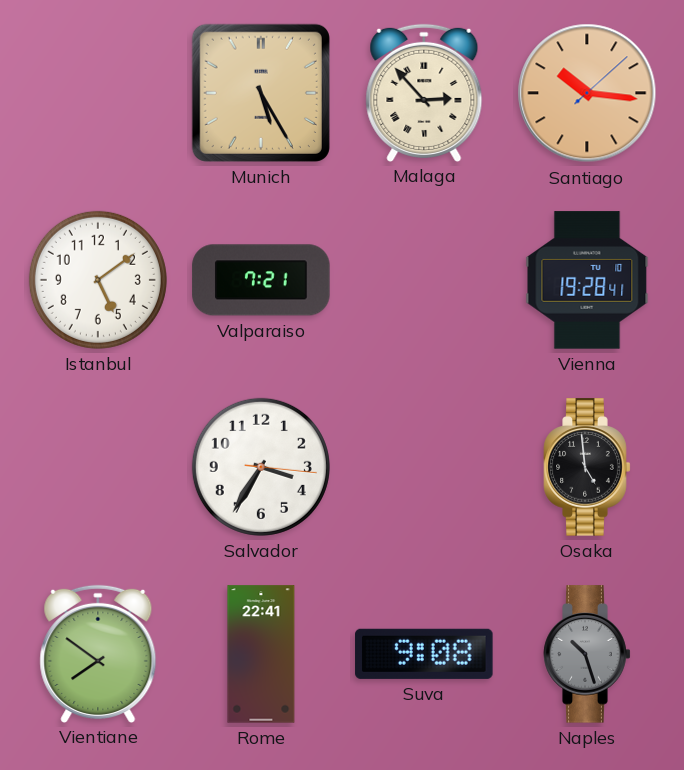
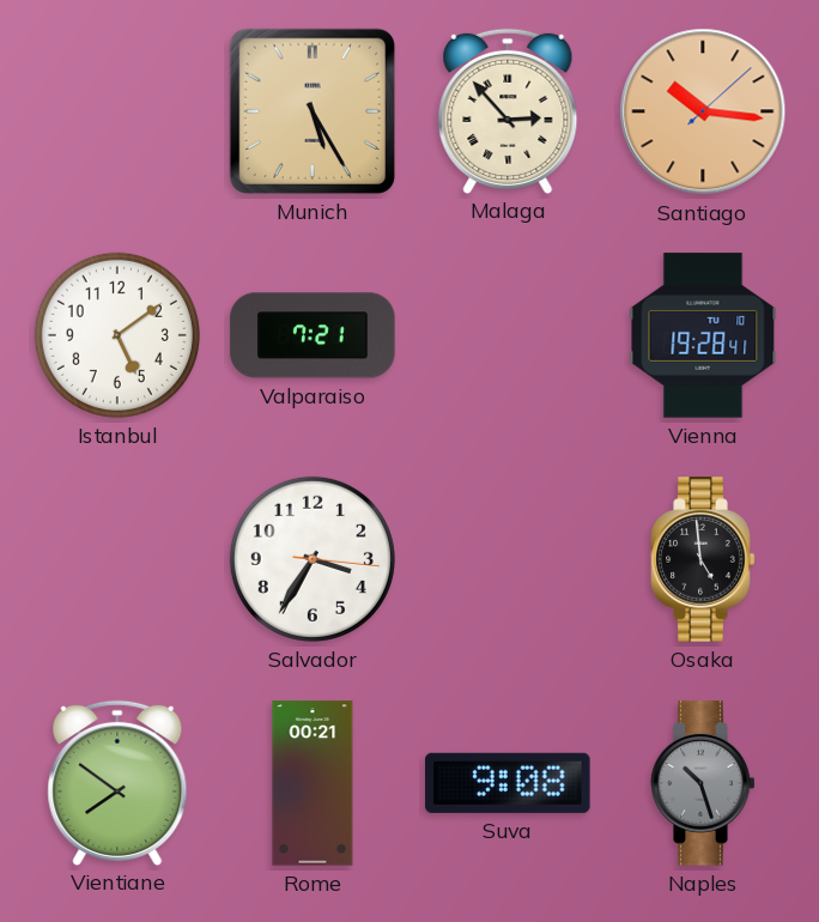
Rome: 22:41 -> 00:21 (313, 783)
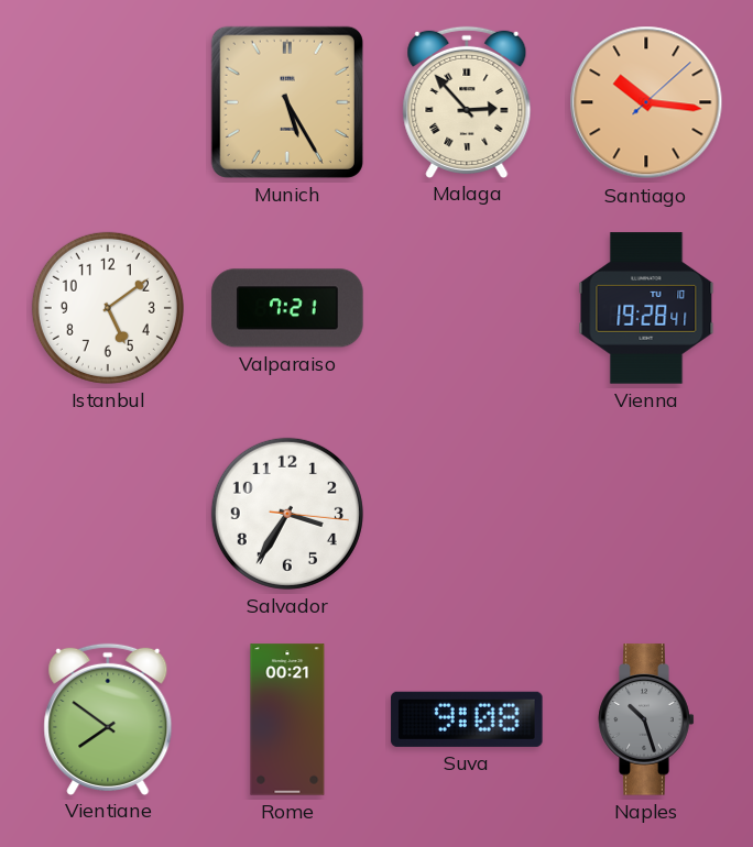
Osaka: 4:59 -> none (703, 559)
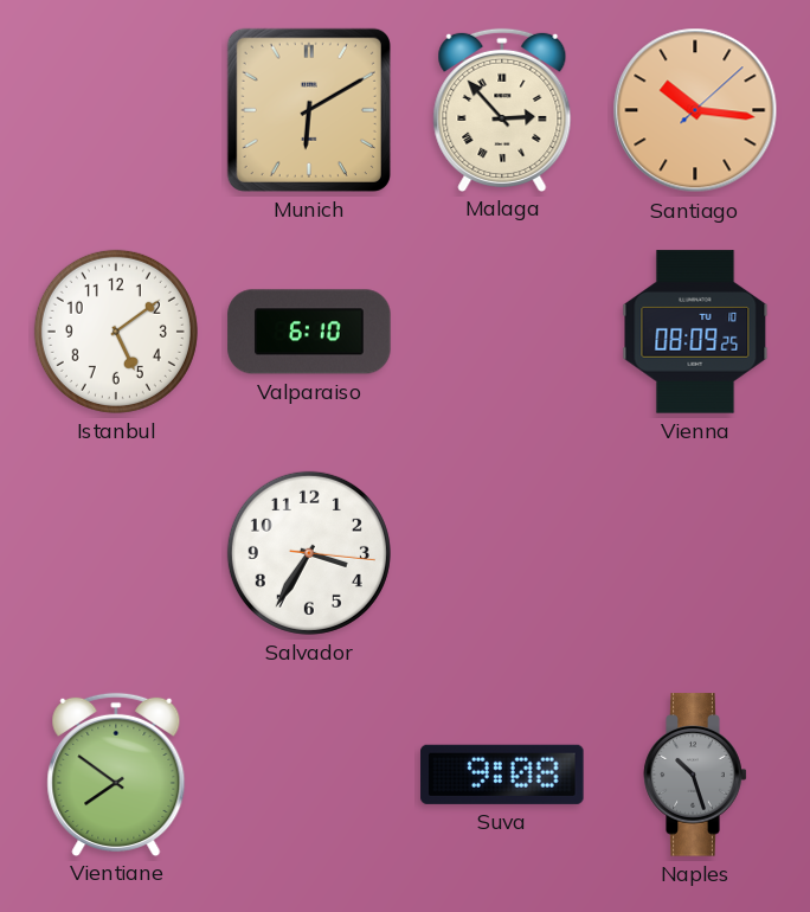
Munich: 5:25 -> 6:10 (309, 110)
Valparaiso: 7:21 -> 6:10 (309, 332)
Vienna: 19:28 -> 08:09 (695, 332)
Rome: 00:21 -> none (287, 719)
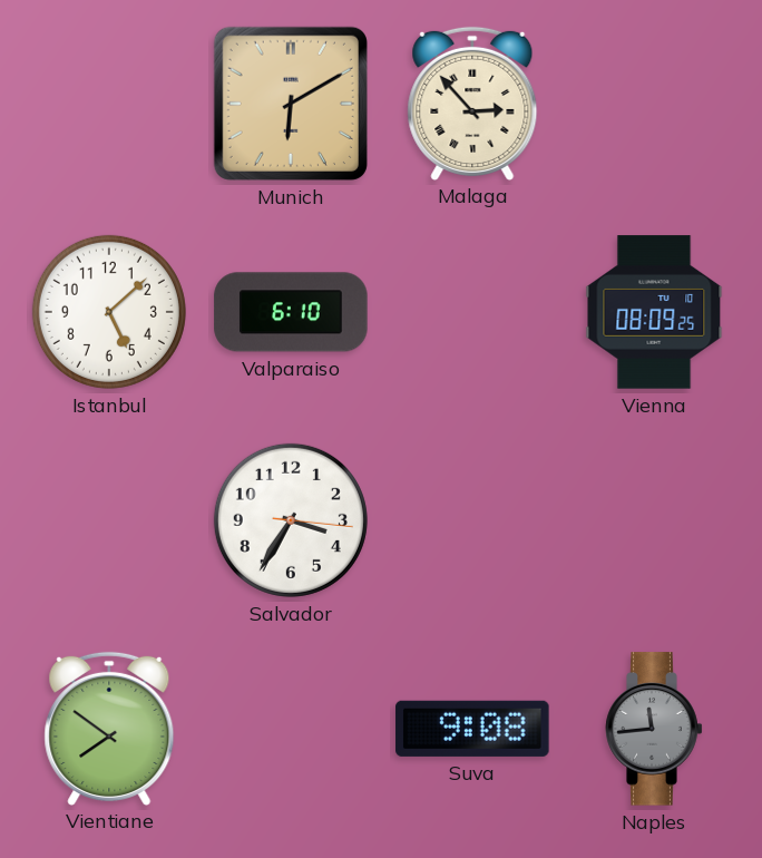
Santiago: 10:16 -> none (695, 110)
Istanbul: 5:09 -> 5:08 (109, 312)
Naples: 10:27 -> 11:44 (654, 729)
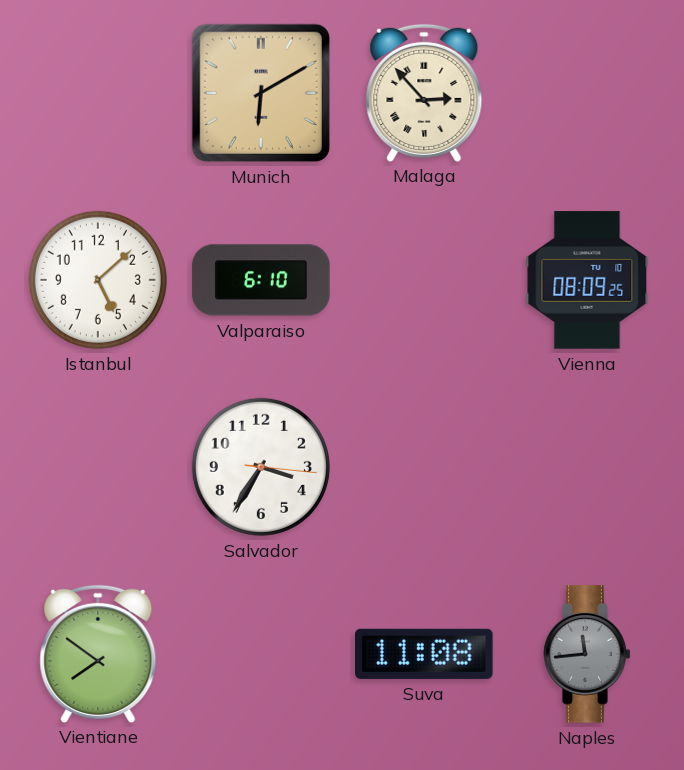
Suva: 9:08 -> 11:08 (424, 654)
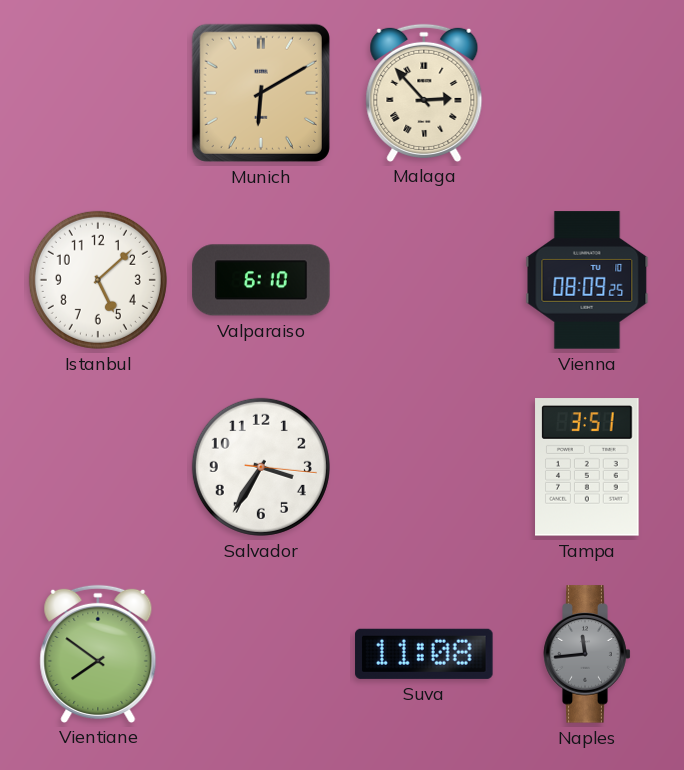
Tampa: none -> 3:51 (587, 467)
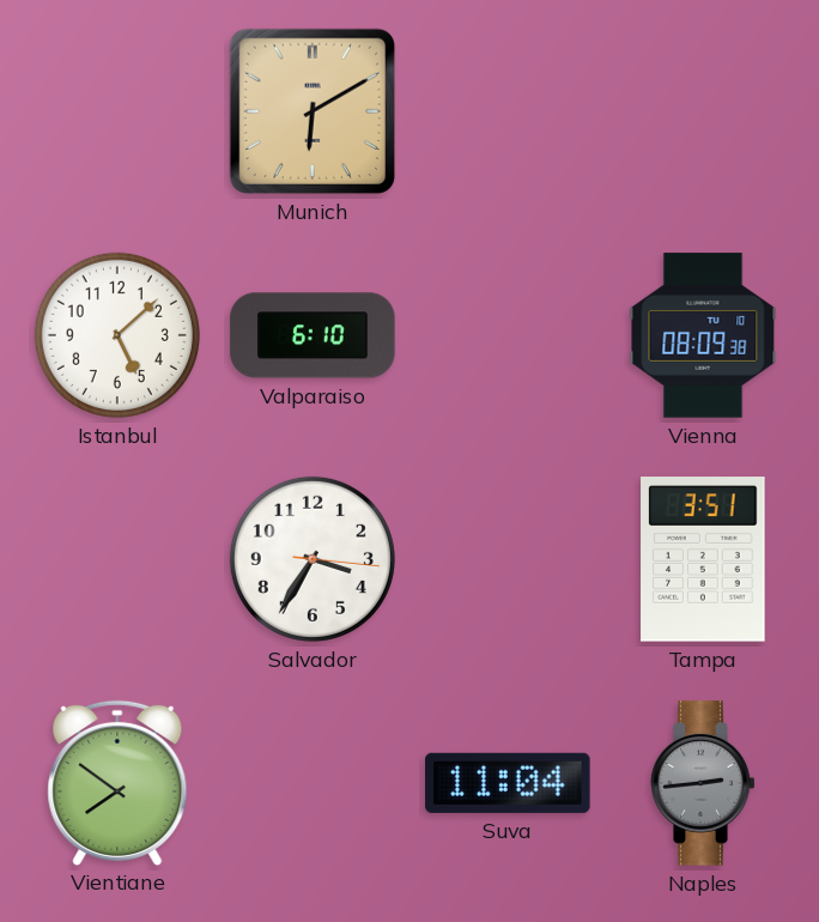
Malaga: 2:53 -> none (424, 92)
Vienna: 08:09:25 -> 08:09:38 (703, 335)
Suva: 11:08 -> 11:04 (508, 783)
Naples: 11:44 -> 2:44 (703, 783)
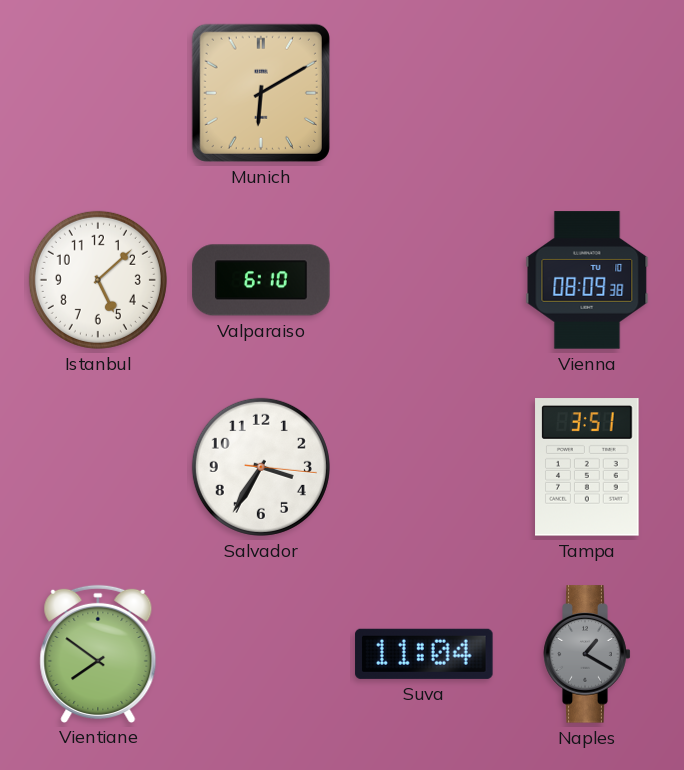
Naples: 2:44 -> 1:20 (587, 654)
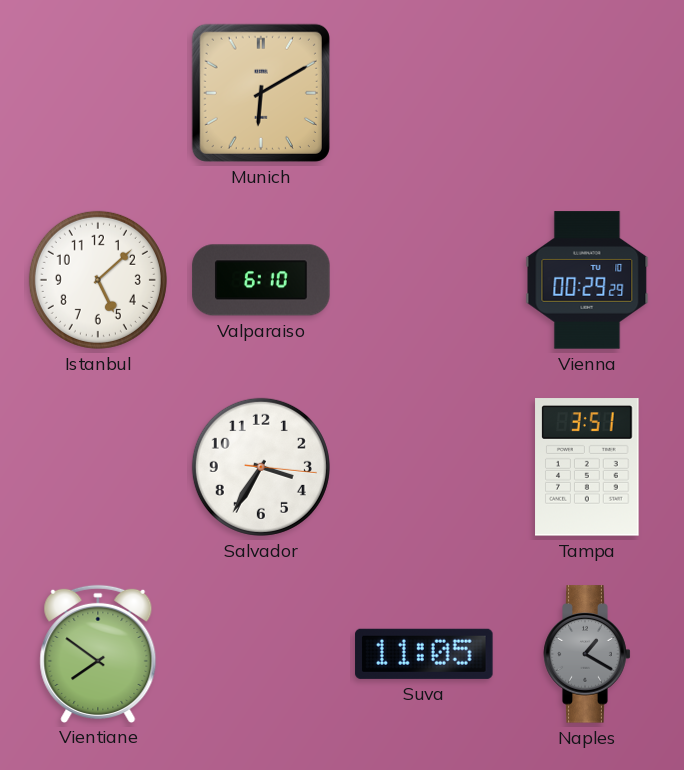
Vienna: 08:09 -> 00:29 (587, 280)
Suva: 11:04 -> 11:05 (424, 654)
